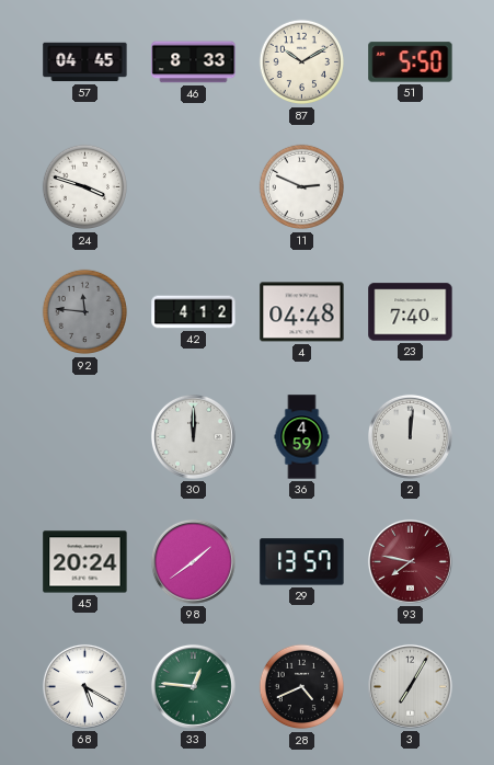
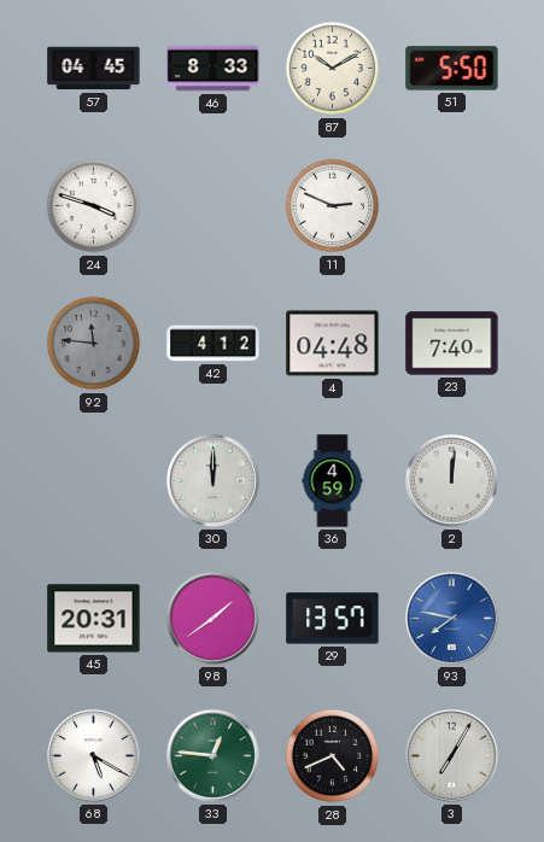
45: 20:24 -> 20:31 (94, 619)
93 dial: burgundy -> blue (451, 618)
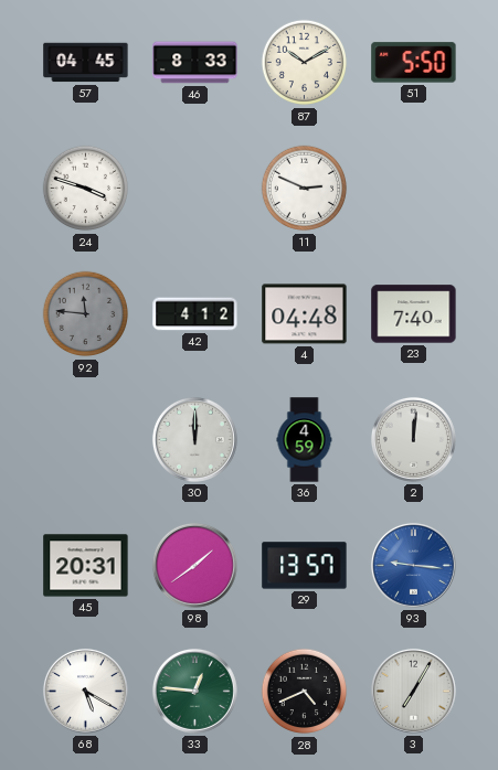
93: 7:47 -> 9:16 (413, 565)
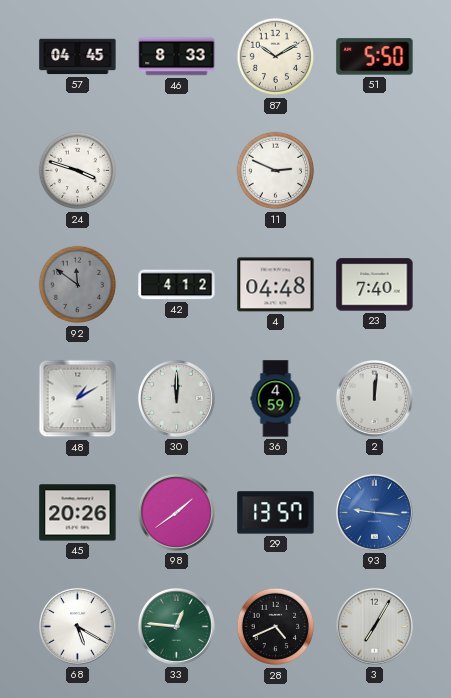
92: 11:46 -> 11:51 (78, 285)
48: none -> 1:10 (78, 399)
45: 20:31 -> 20:26 (78, 513)
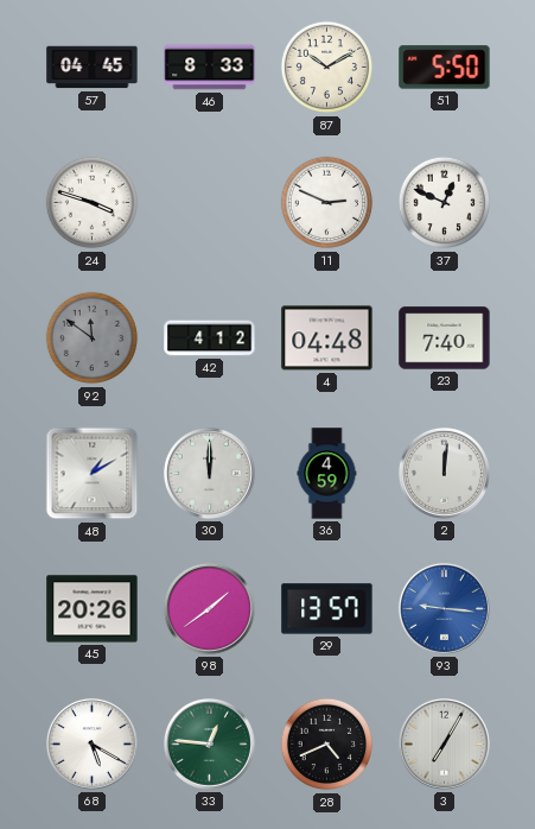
37: none -> 12:49 (445, 203)
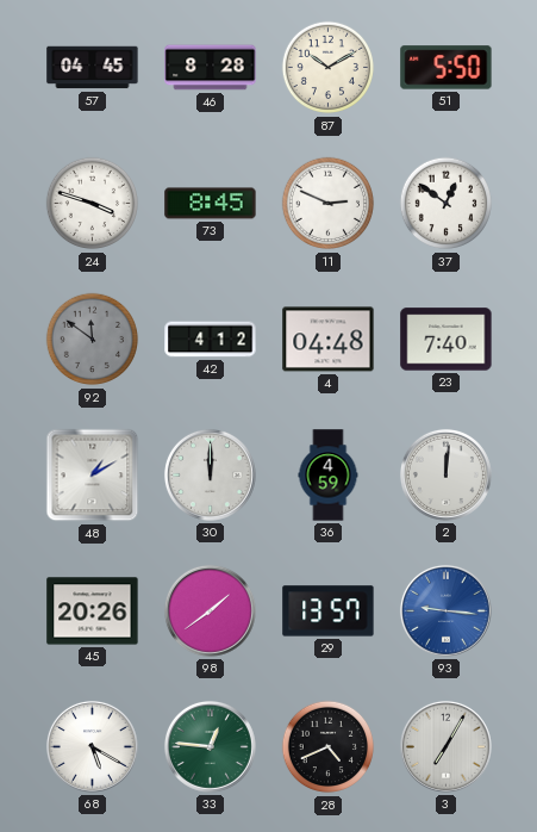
46: 8:33 -> 8:28 (211, 68)
73: none -> 8:45 (211, 204)
37: 12:49 -> 12:51 (447, 204)
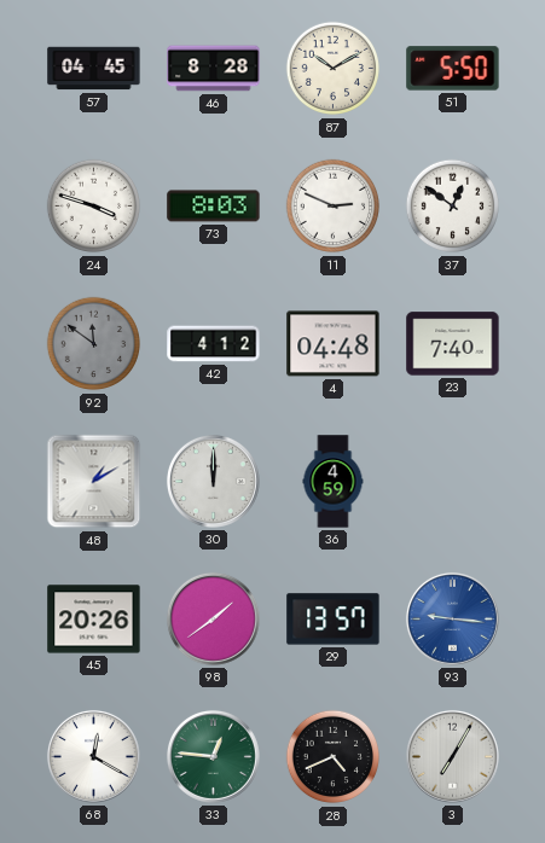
73: 8:45 -> 8:03 (214, 207)
2: 12:01 -> none (445, 474)
68: 5:20 -> 12:20 (93, 756)
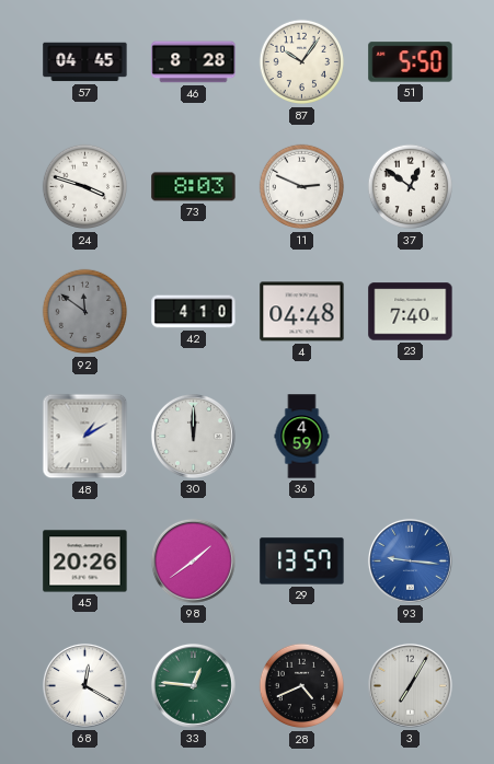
87: 10:10 -> 10:06 (302, 62)
42: 4:12 -> 4:10 (194, 312)
